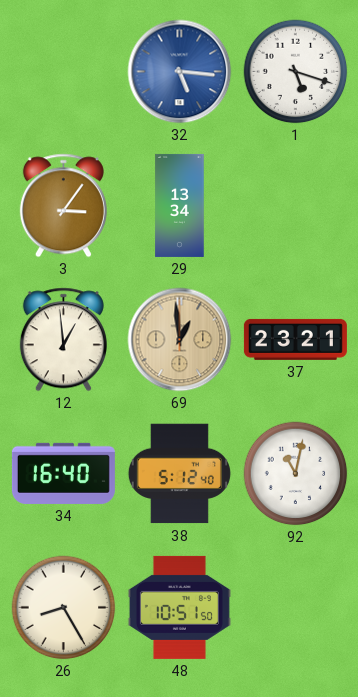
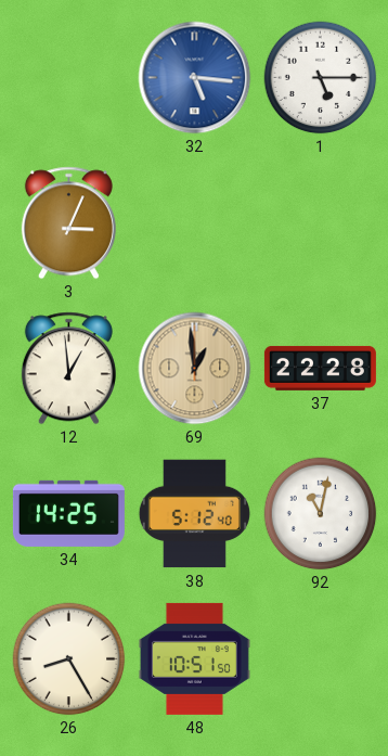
1: 5:18 -> 5:15 (321, 78)
3: 3:06 -> 3:04 (68, 223)
29: 13:34 -> none (180, 205)
37: 23:21 -> 22:28 (320, 368)
34: 16:40 -> 14:25 (68, 513)
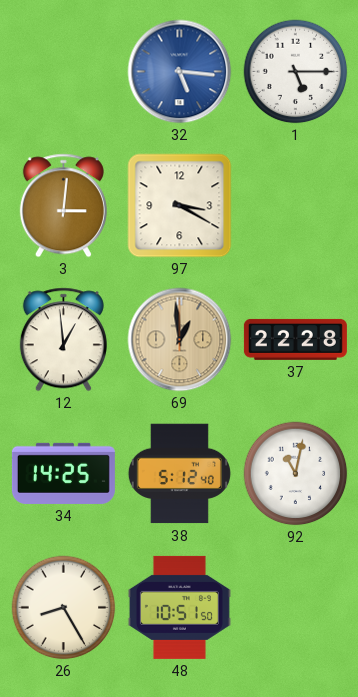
3: 3:04 -> 3:01 (63, 206)
97: none -> 3:20 (180, 206)
